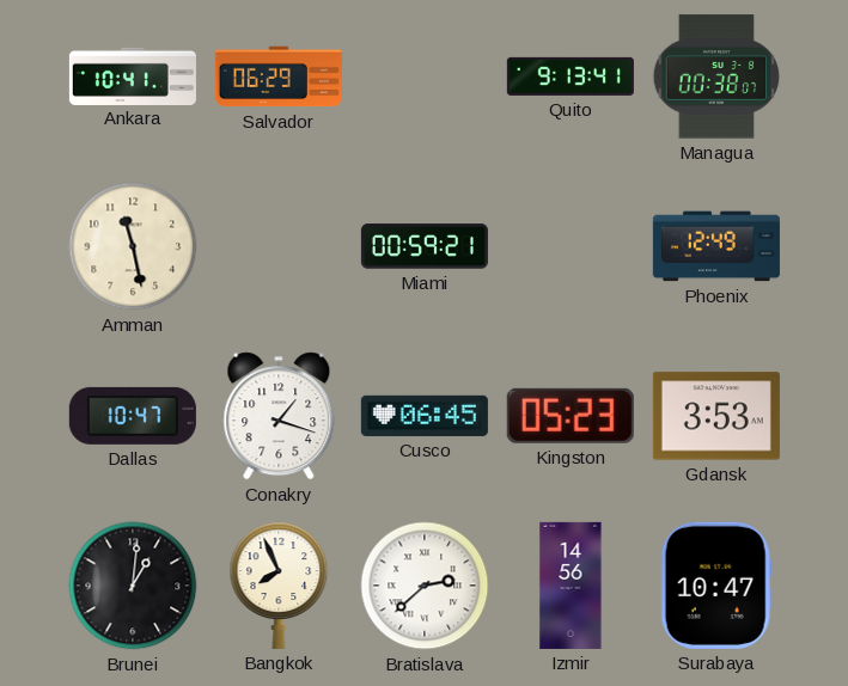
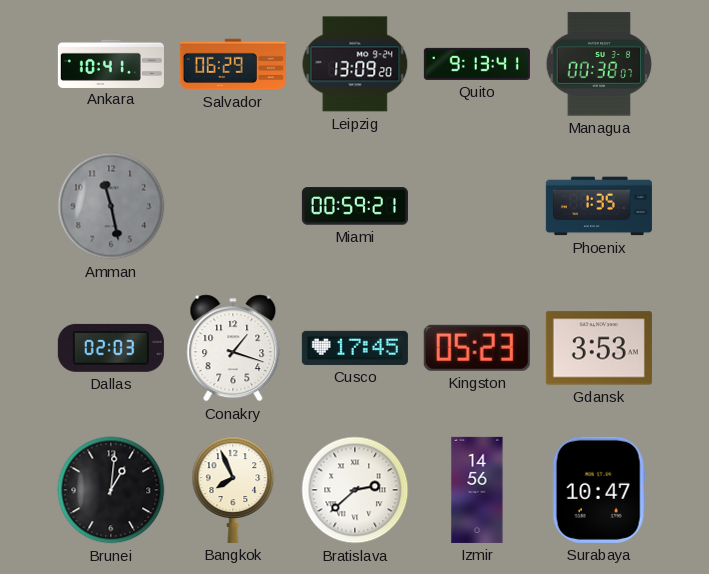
Leipzig: none -> 13:09 (355, 64)
Amman dial: cream -> grey (111, 206)
Phoenix: 12:49 -> 1:35 (599, 206)
Dallas: 10:47 -> 02:03 (111, 348)
Cusco: 06:45 -> 17:45 (355, 348)
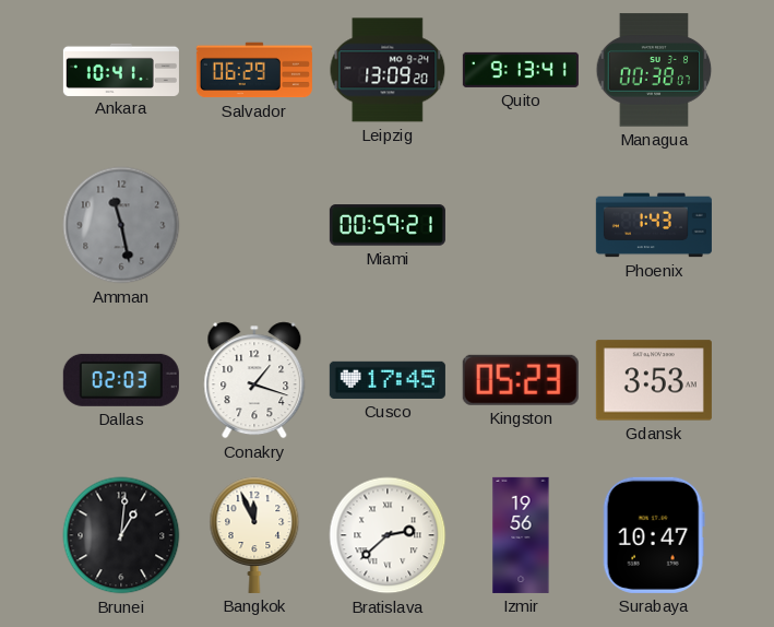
Phoenix: 1:35 -> 1:43 (654, 225)
Bangkok: 7:56 -> 11:56 (254, 535)
Izmir: 14:56 -> 19:56 (521, 535)
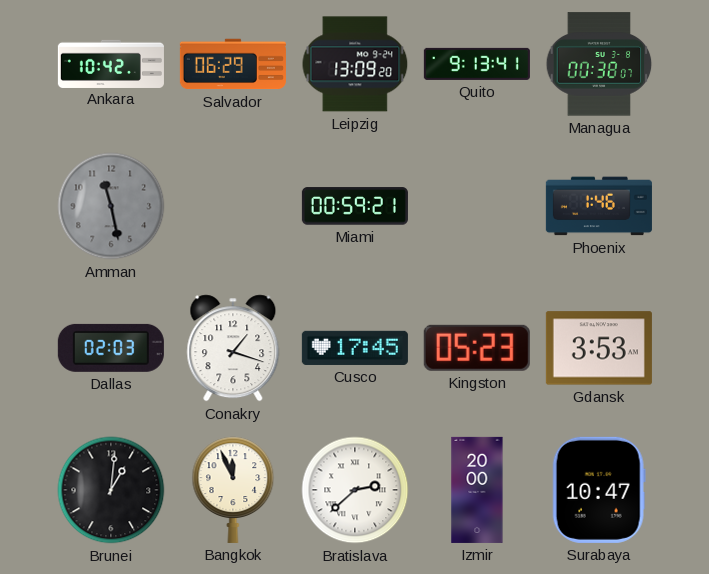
Ankara: 10:41 -> 10:42 (111, 63)
Phoenix: 1:43 -> 1:46 (599, 206)
Izmir: 19:56 -> 20:00 (477, 490)
